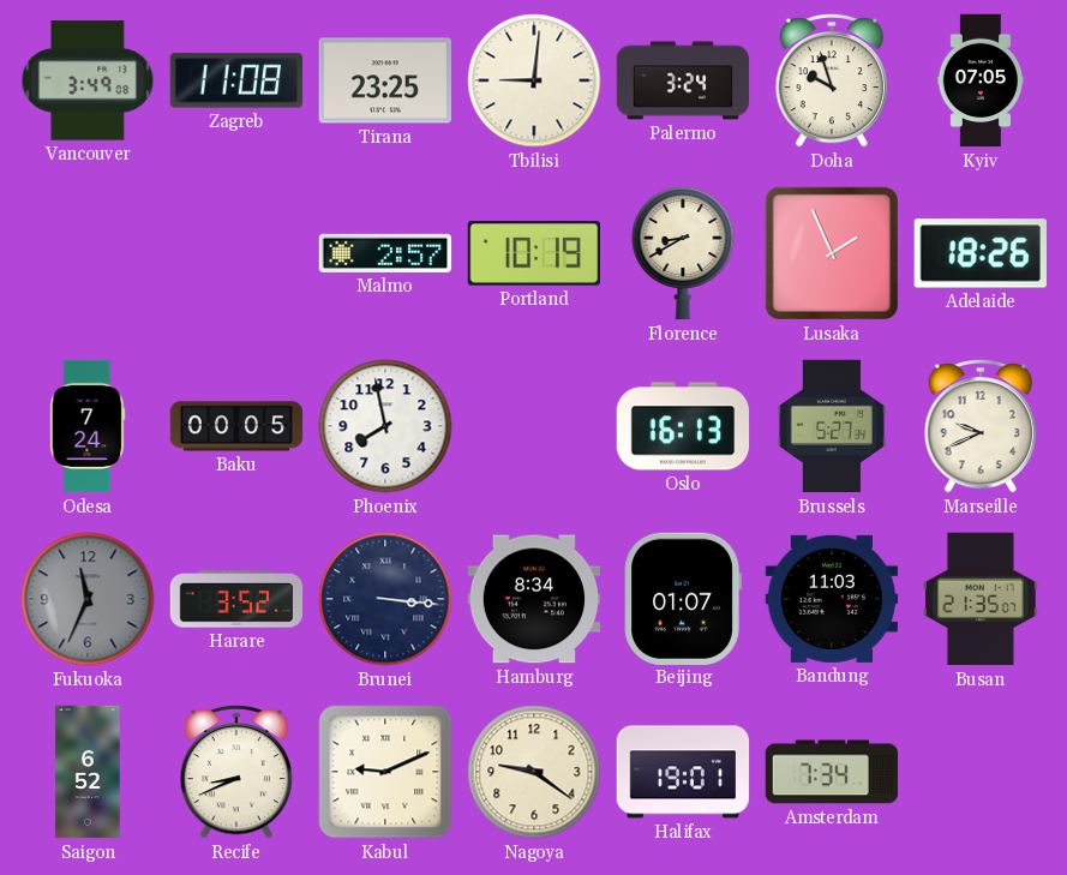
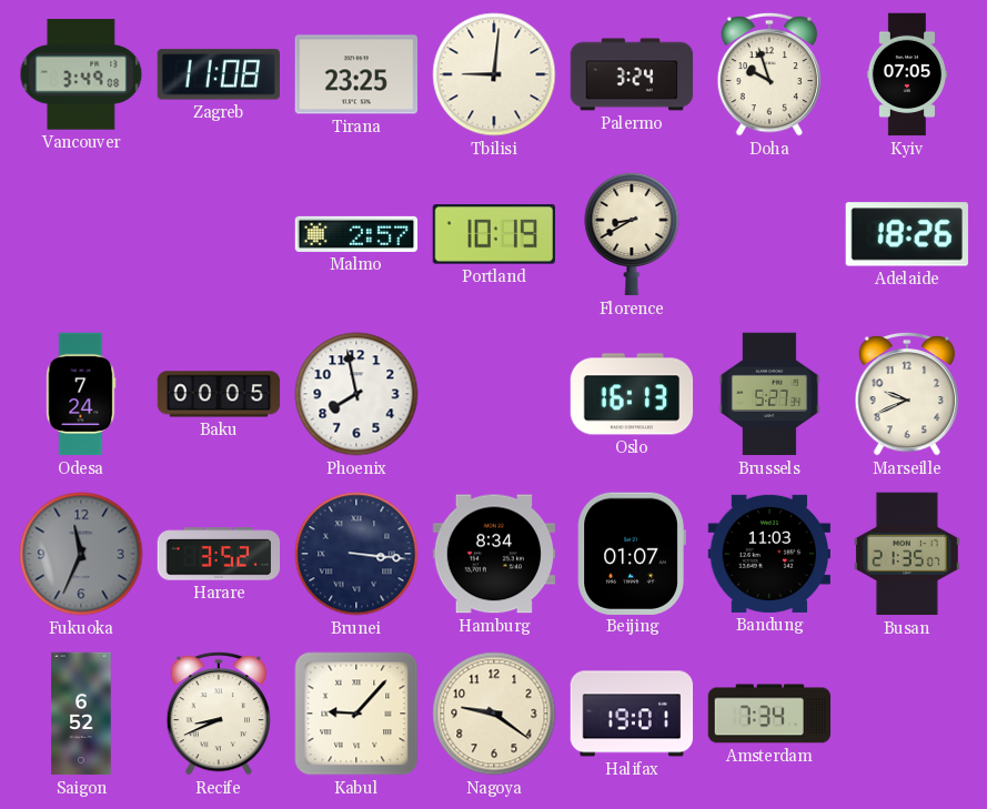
Lusaka: 1:56 -> none (832, 253)
Kabul: 9:11 -> 9:07 (356, 714)
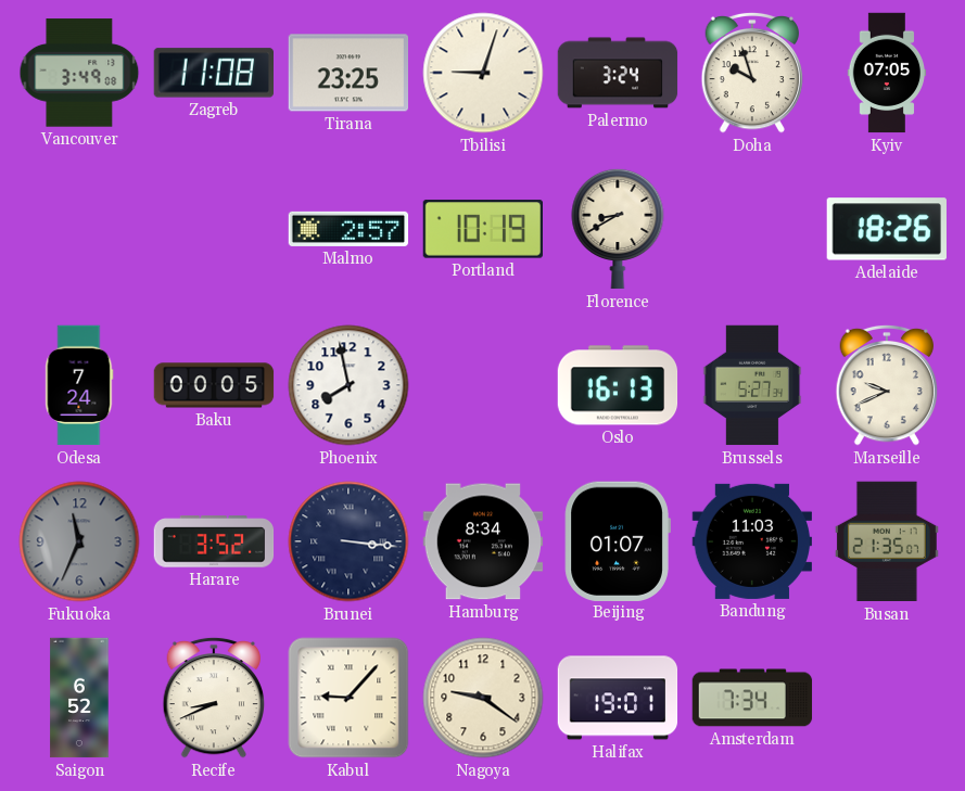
Tbilisi: 9:01 -> 9:03 (483, 73)
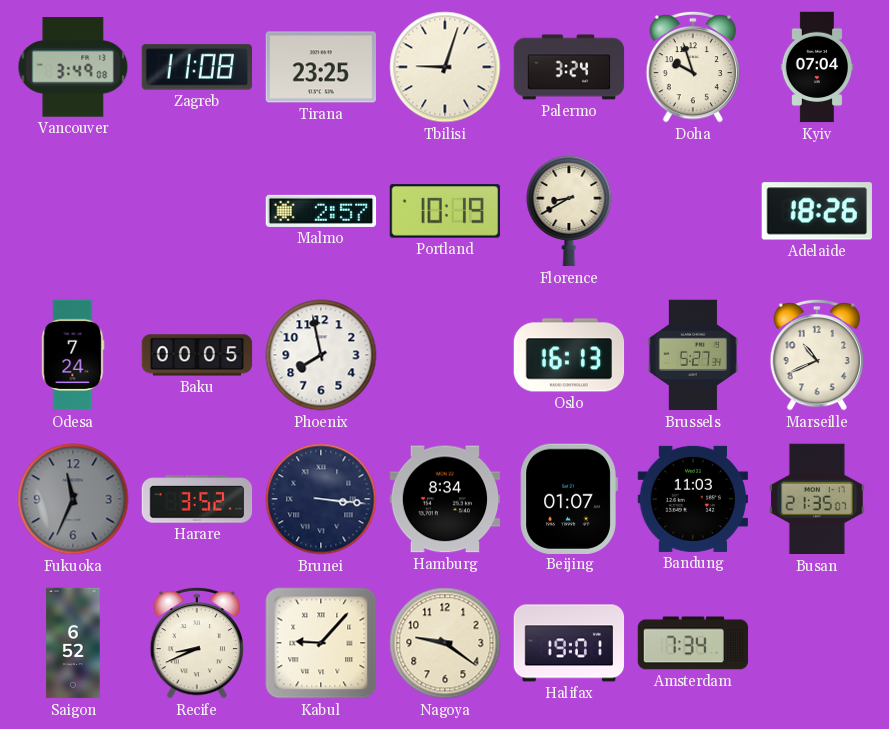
Kyiv: 07:05 -> 07:04 (817, 67)
Marseille: 9:41 -> 10:41 (817, 355)
